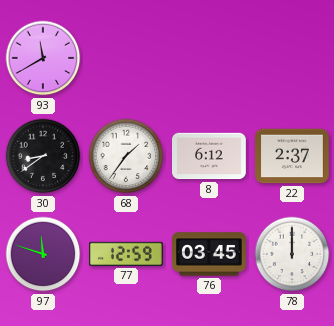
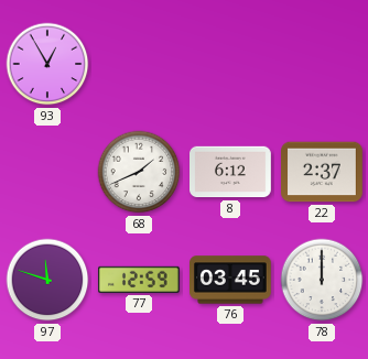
93: 11:40 -> 12:55 (47, 64)
30: 8:39 -> none (43, 156)
68: 1:36 -> 1:41 (139, 172)
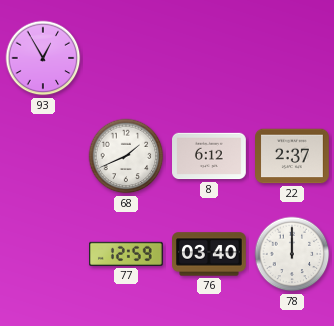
97: 11:48 -> none (47, 280)
76: 03:45 -> 03:40 (210, 254)
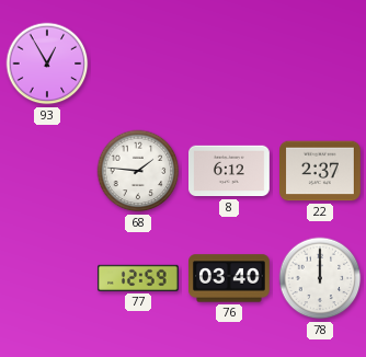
68: 1:41 -> 1:46 (138, 171)
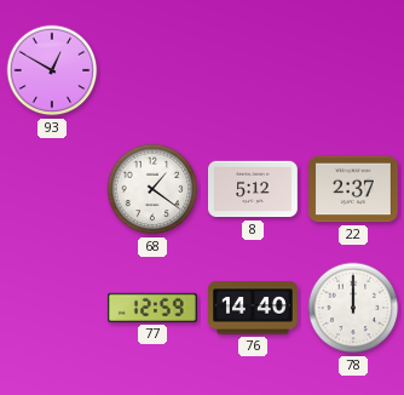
93: 12:55 -> 12:50 (52, 70)
68: 1:46 -> 1:21 (152, 189)
8: 6:12 -> 5:12 (254, 189)
76: 03:40 -> 14:40 (254, 308)
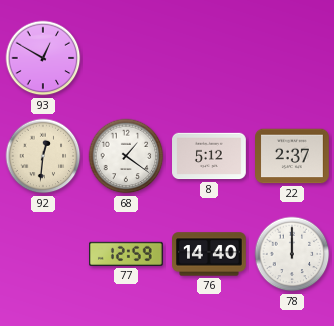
92: none -> 12:31 (43, 156)
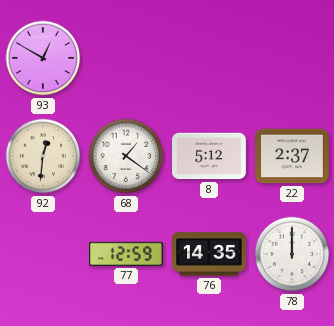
76: 14:40 -> 14:35 (210, 254)
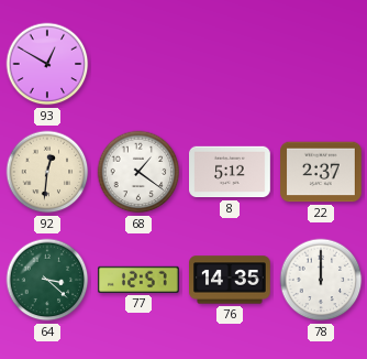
64: none -> 3:22 (47, 280)
77: 12:59 -> 12:57 (140, 280)
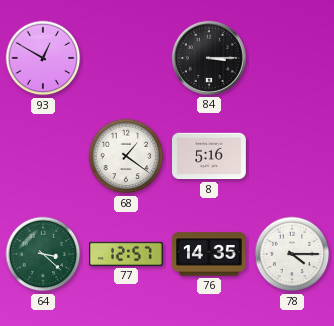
84: none -> 3:15 (209, 58)
92: 12:31 -> none (47, 172)
8: 5:12 -> 5:16 (210, 156)
22: 2:37 -> none (322, 172)
78: 12:00 -> 4:15 (292, 254)
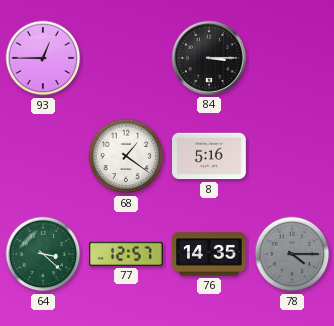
93: 12:50 -> 12:45 (43, 58)
78 dial: white -> grey (292, 254)
